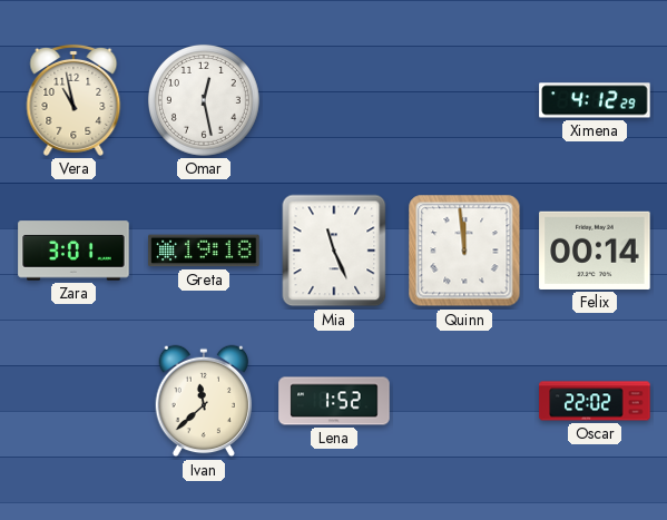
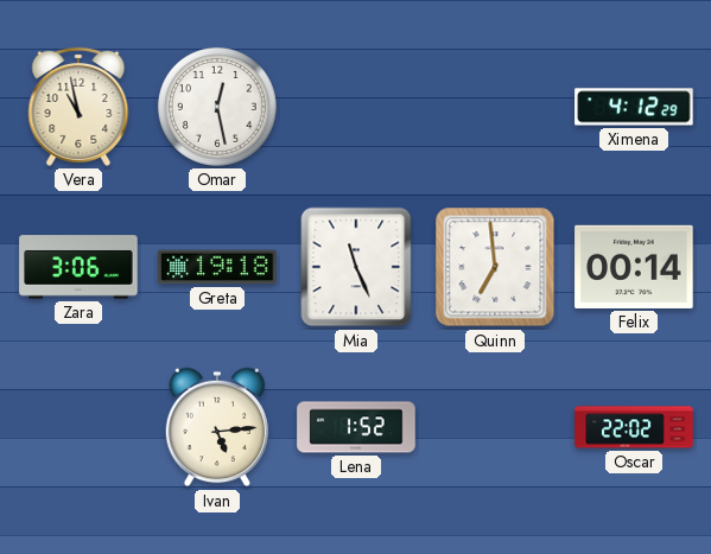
Zara: 3:01 -> 3:06 (78, 267)
Quinn: 11:59 -> 6:59 (495, 267)
Ivan: 11:38 -> 5:14 (217, 427)
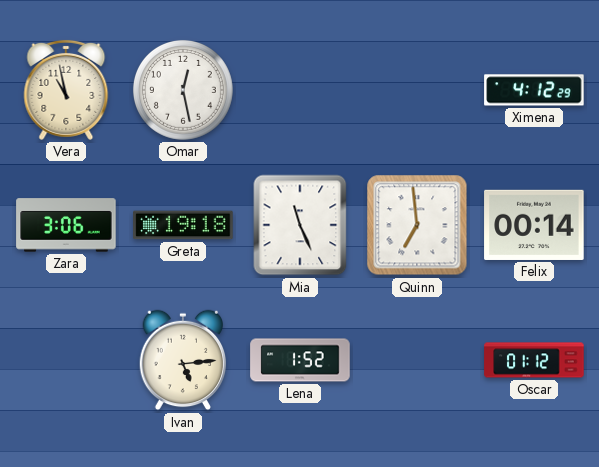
Oscar: 22:02 -> 01:12 (534, 360)
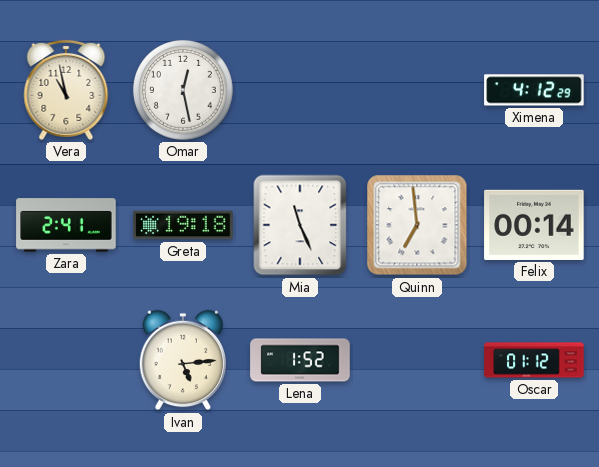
Zara: 3:06 -> 2:41 (66, 225)
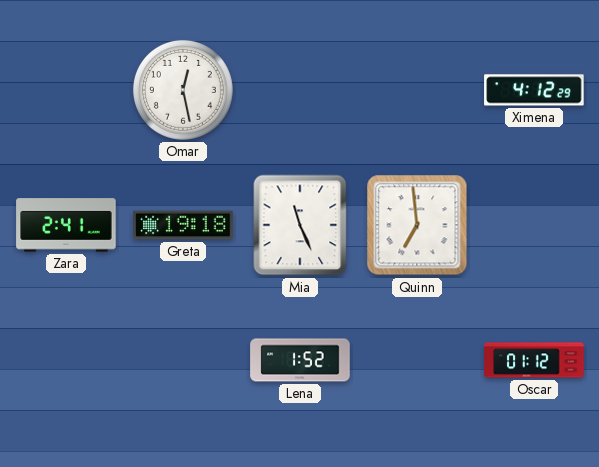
Vera: 10:58 -> none (66, 90)
Felix: 00:14 -> none (534, 225)
Ivan: 5:14 -> none (183, 360)
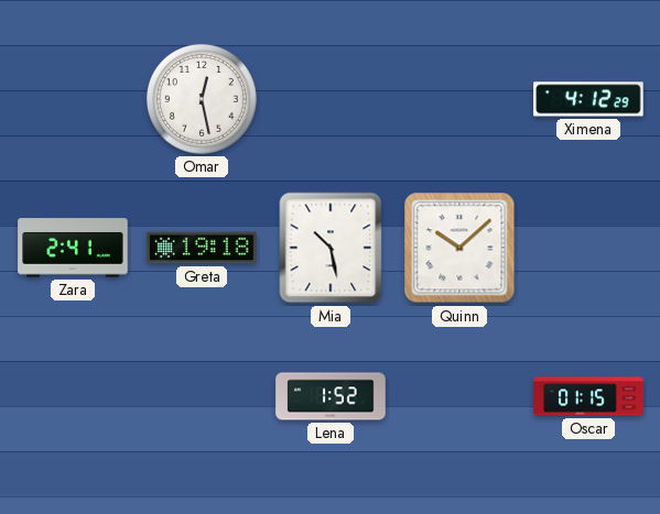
Mia: 11:26 -> 10:28 (331, 248)
Quinn: 6:59 -> 10:08 (459, 248)
Oscar: 01:12 -> 01:15 (588, 396)
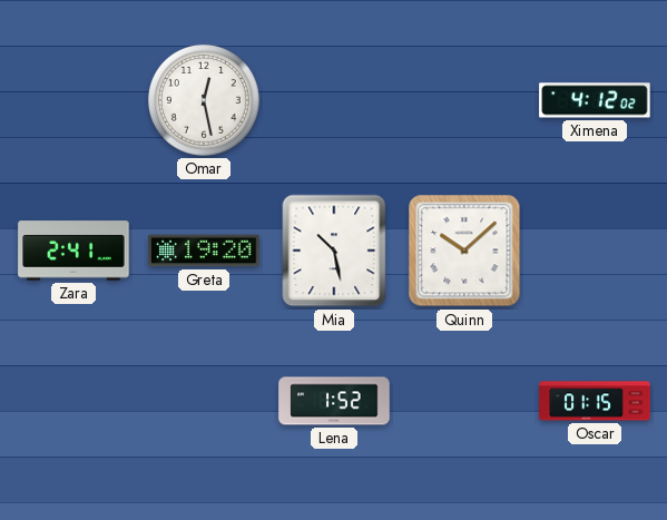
Ximena: 4:12:29 -> 4:12:02 (595, 100)
Greta: 19:18 -> 19:20 (204, 251)
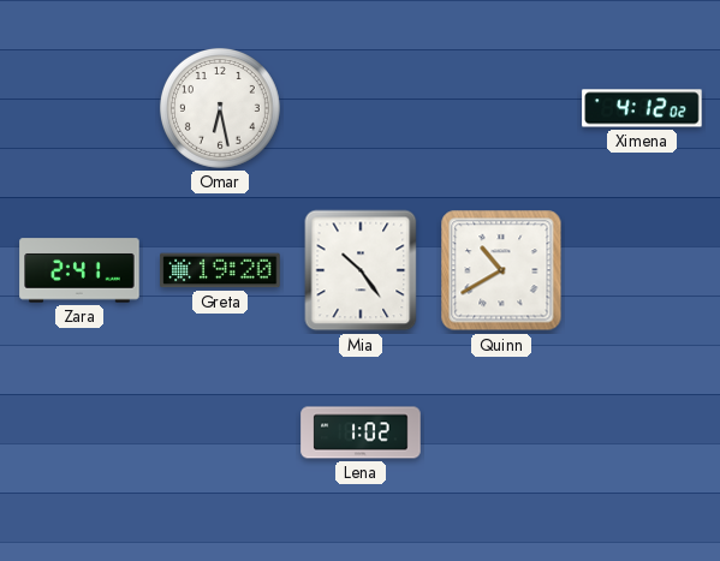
Omar: 12:28 -> 6:28 (220, 108)
Mia: 10:28 -> 10:24 (361, 270)
Quinn: 10:08 -> 10:40 (501, 270)
Lena: 1:52 -> 1:02 (361, 432)
Oscar: 01:15 -> none (595, 401)
